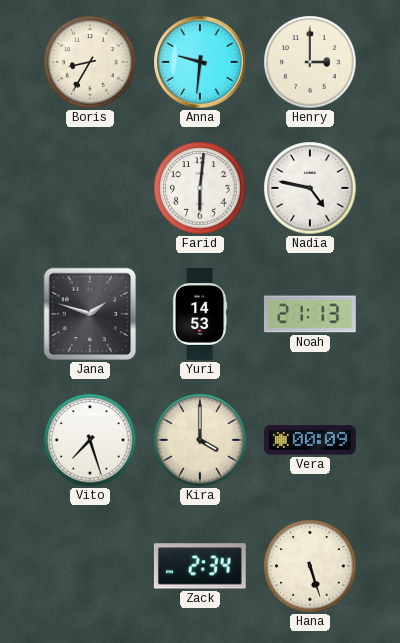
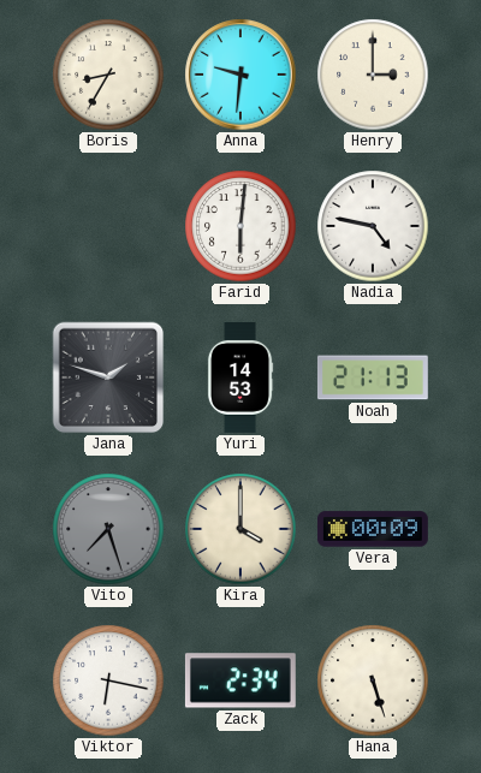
Vito dial: white -> grey (108, 529)
Viktor: none -> 6:17 (108, 680)
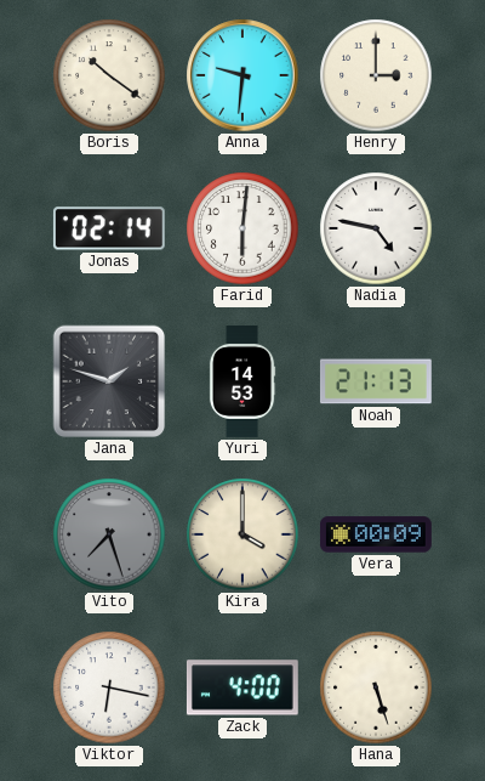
Boris: 8:35 -> 10:21 (109, 75)
Jonas: none -> 02:14 (109, 228)
Zack: 2:34 -> 4:00 (242, 687)
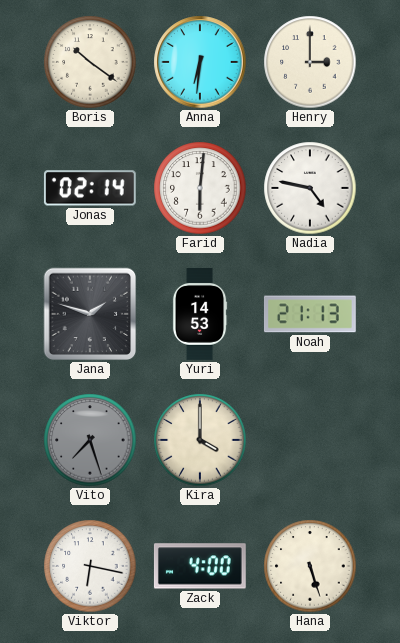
Anna: 9:31 -> 6:31 (200, 62)
Vera: 00:09 -> none (376, 534)
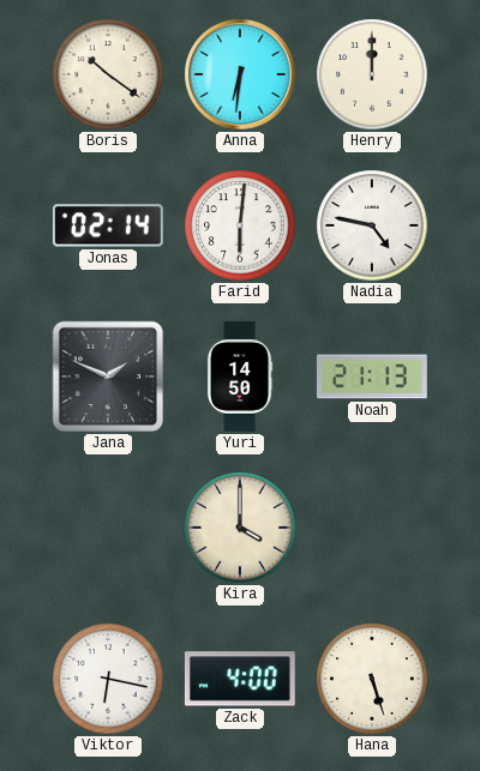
Henry: 3:00 -> 12:00 (372, 74)
Jana: 1:48 -> 1:49 (108, 377)
Yuri: 14:53 -> 14:50 (240, 378)
Vito: 7:27 -> none (90, 440)
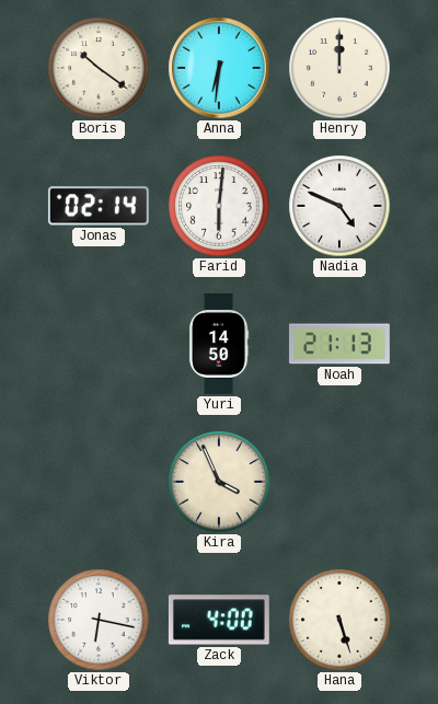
Nadia: 4:47 -> 4:49 (339, 206)
Jana: 1:49 -> none (108, 377)
Kira: 4:00 -> 3:56 (219, 482)
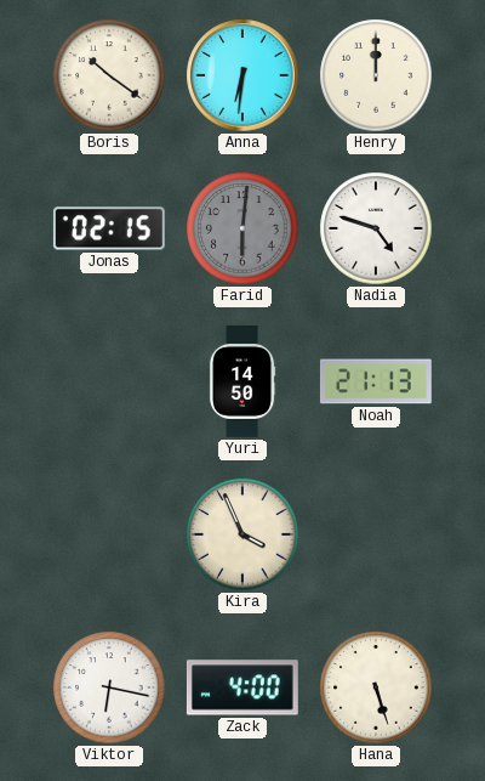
Jonas: 02:14 -> 02:15 (109, 228)
Farid dial: white -> grey (242, 228)
Nadia: 4:49 -> 4:48 (376, 228)
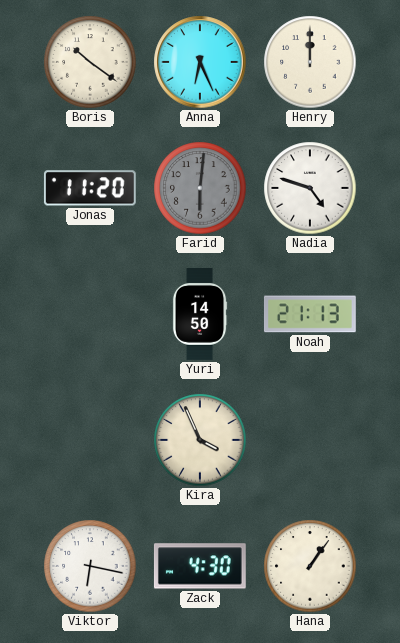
Anna: 6:31 -> 6:26 (200, 62)
Jonas: 02:15 -> 11:20 (90, 188)
Zack: 4:00 -> 4:30 (200, 566)
Hana: 5:27 -> 1:06 (310, 566)
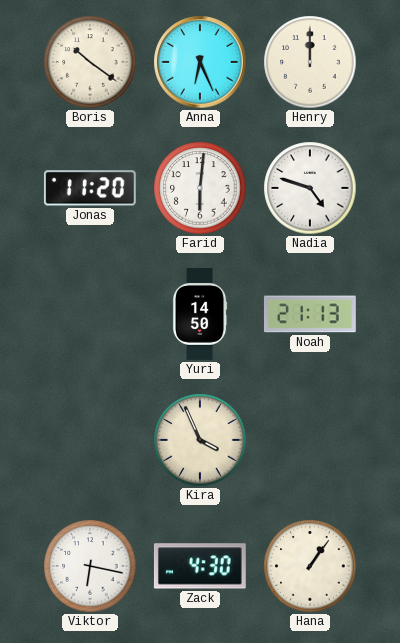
Farid dial: grey -> white (200, 188)
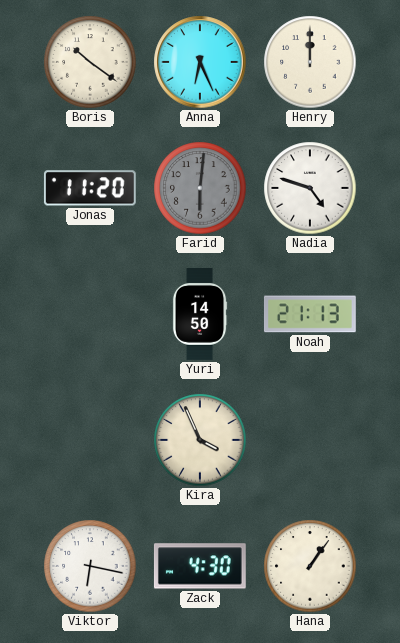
Farid dial: white -> grey (200, 188)
